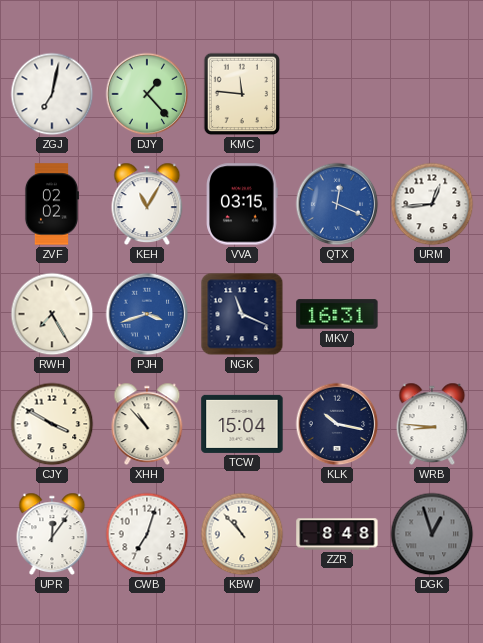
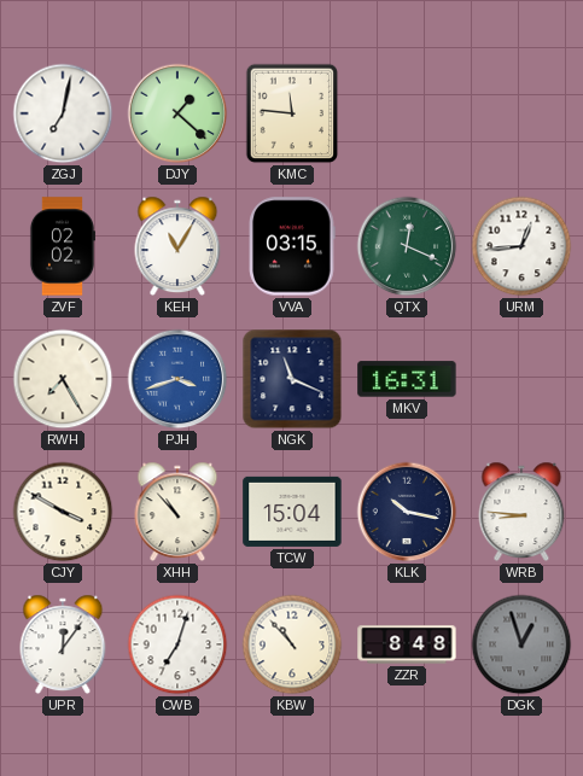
DJY: 1:23 -> 1:22 (177, 113)
QTX dial: blue -> green (407, 246)
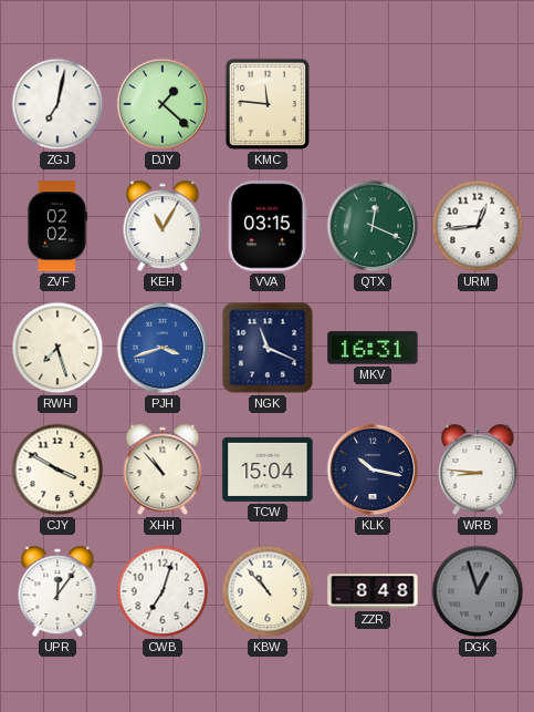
RWH: 7:25 -> 7:27 (57, 348)
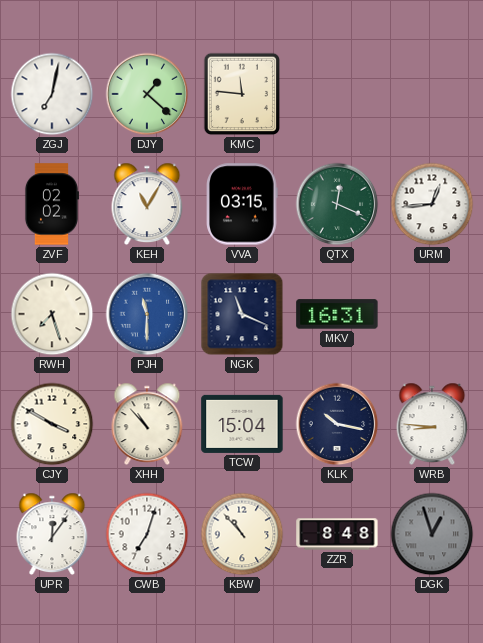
PJH: 3:42 -> 11:30 (147, 314)
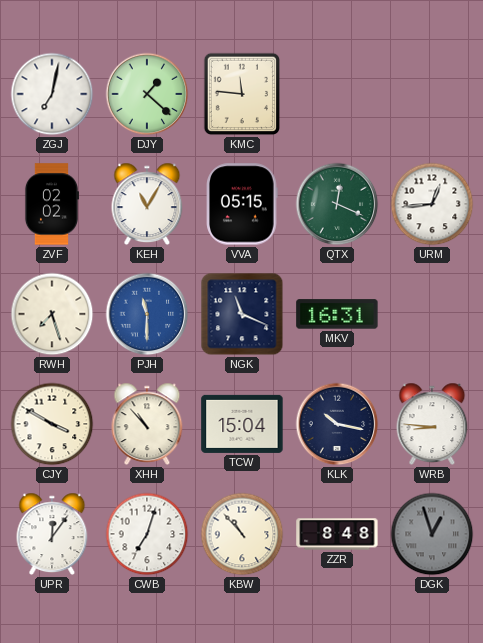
VVA: 03:15 -> 05:15 (242, 204)
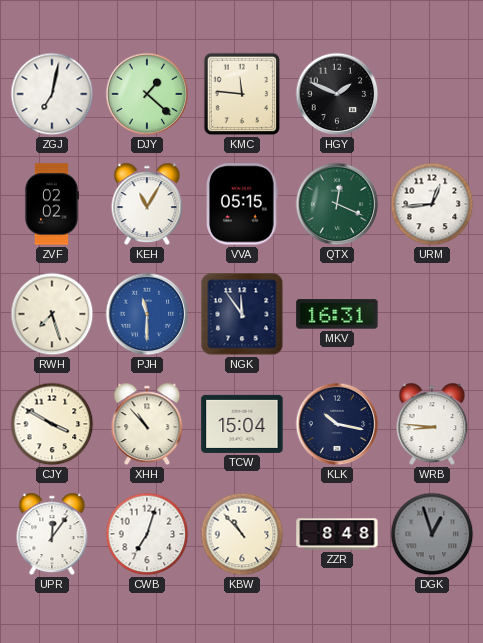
HGY: none -> 1:49 (337, 94)
NGK: 11:19 -> 11:54 (242, 314)
